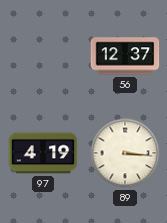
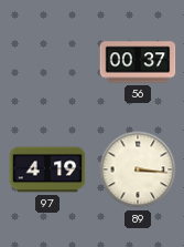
56: 12:37 -> 00:37 (138, 62)
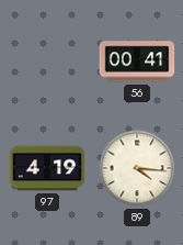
56: 00:37 -> 00:41 (137, 62)
89: 3:16 -> 4:16 (137, 168)
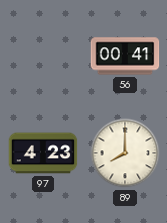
97: 4:19 -> 4:23 (43, 153)
89: 4:16 -> 8:00 (125, 153)
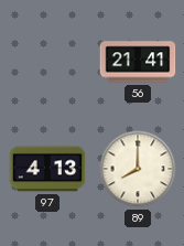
56: 00:41 -> 21:41 (138, 62)
97: 4:23 -> 4:13 (47, 169)
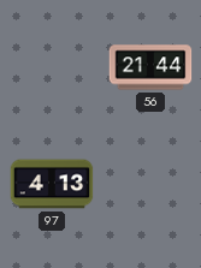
56: 21:41 -> 21:44 (150, 67)
89: 8:00 -> none (138, 169)
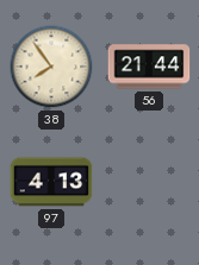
38: none -> 7:54 (51, 67)
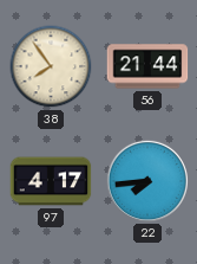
97: 4:13 -> 4:17 (51, 181)
22: none -> 7:44 (146, 180)
